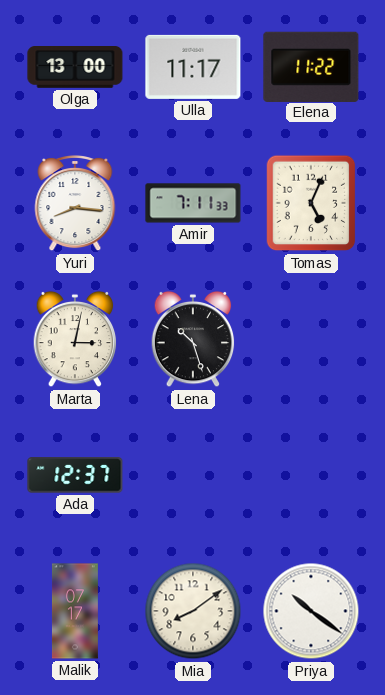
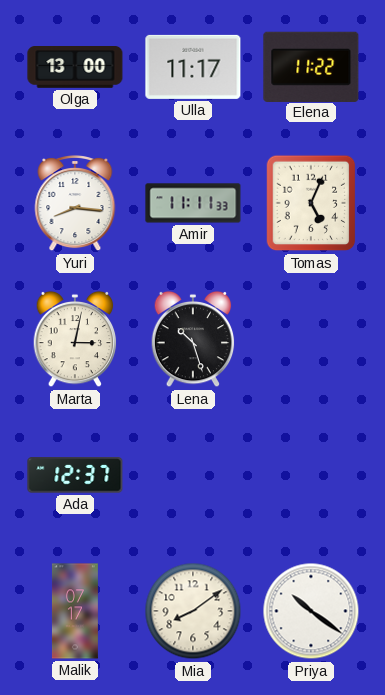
Amir: 7:11 -> 11:11 (193, 203)
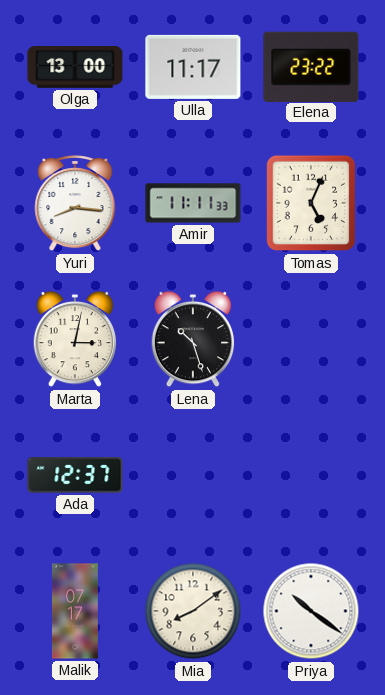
Elena: 11:22 -> 23:22 (311, 66)
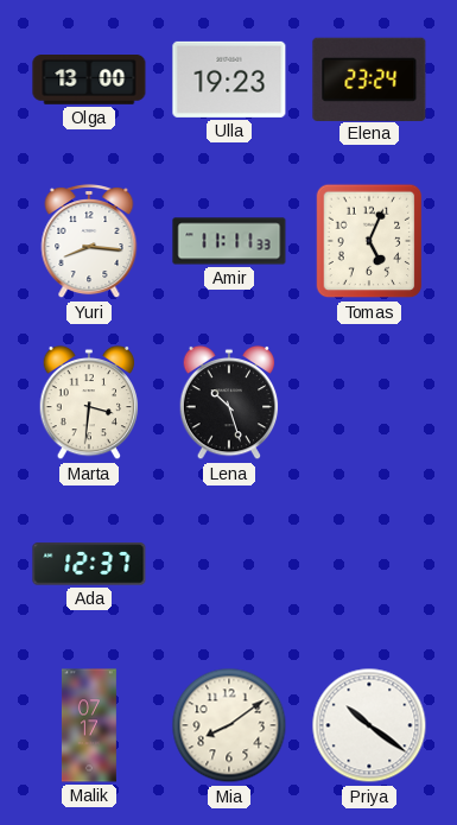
Ulla: 11:17 -> 19:23 (229, 80)
Elena: 23:22 -> 23:24 (369, 78)
Marta: 3:02 -> 3:31 (89, 402)
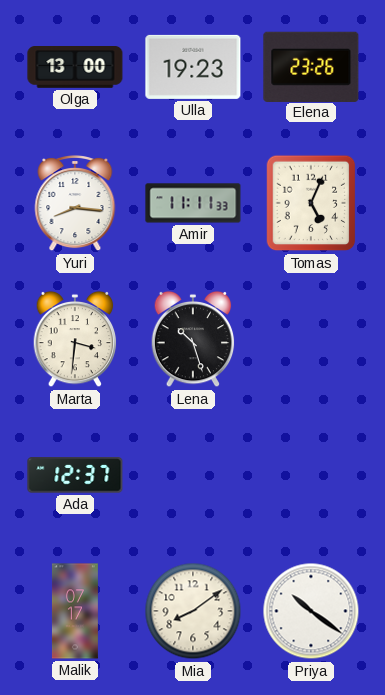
Elena: 23:24 -> 23:26 (311, 66)
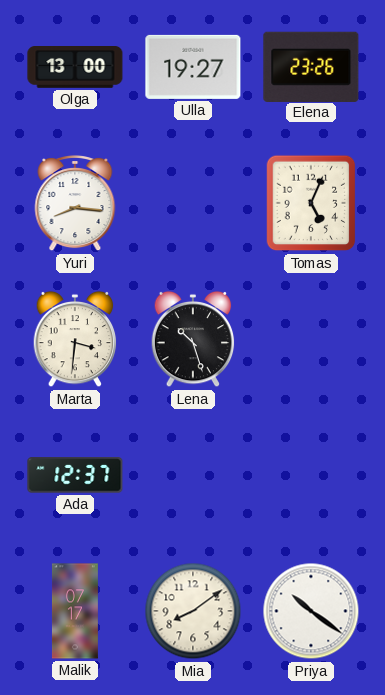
Ulla: 19:23 -> 19:27 (193, 67)
Amir: 11:11 -> none (193, 203)
